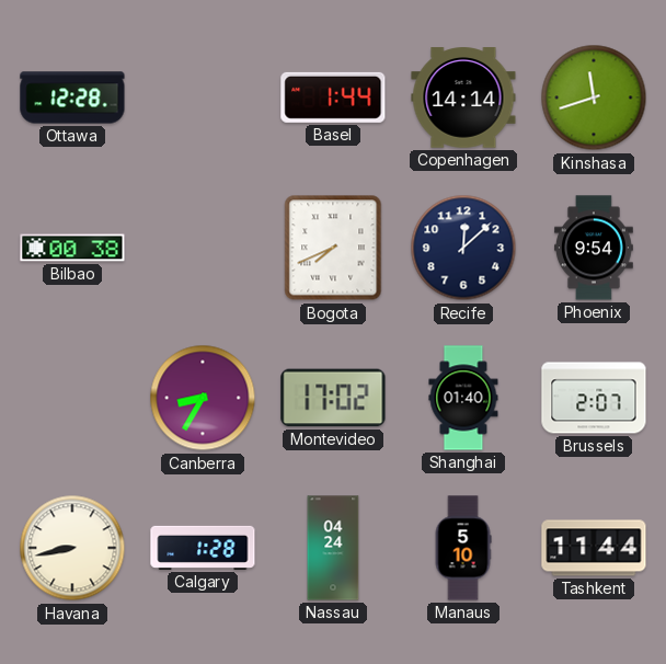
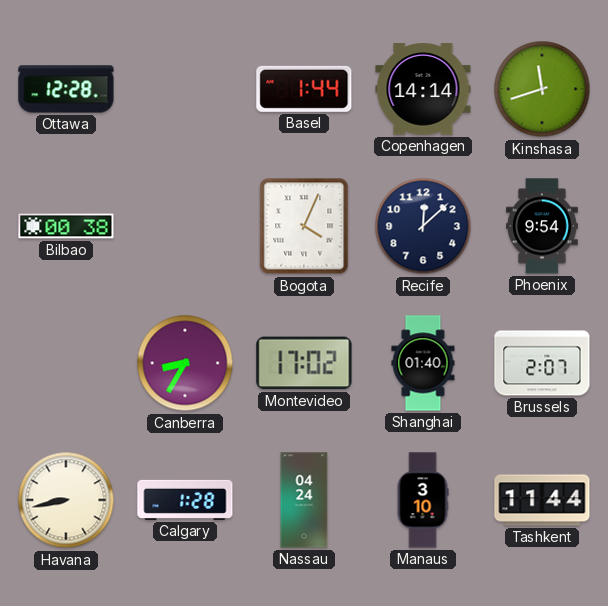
Bogota: 7:41 -> 4:04 (304, 226)
Manaus: 5:10 -> 3:10 (423, 500)
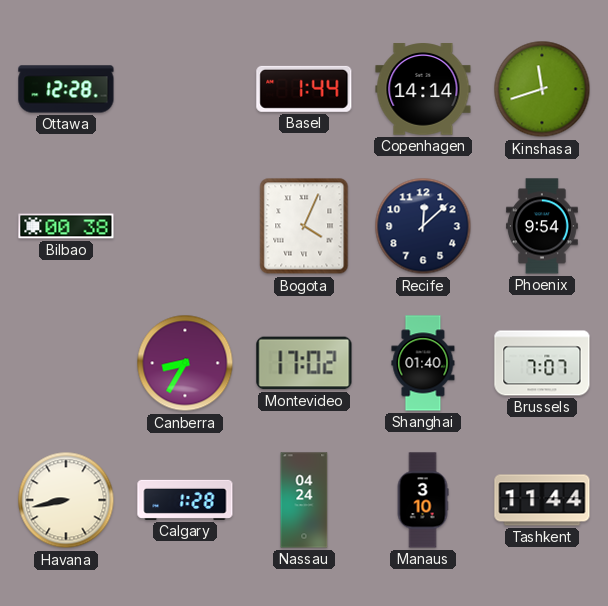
Brussels: 2:07 -> 7:07 (542, 363)
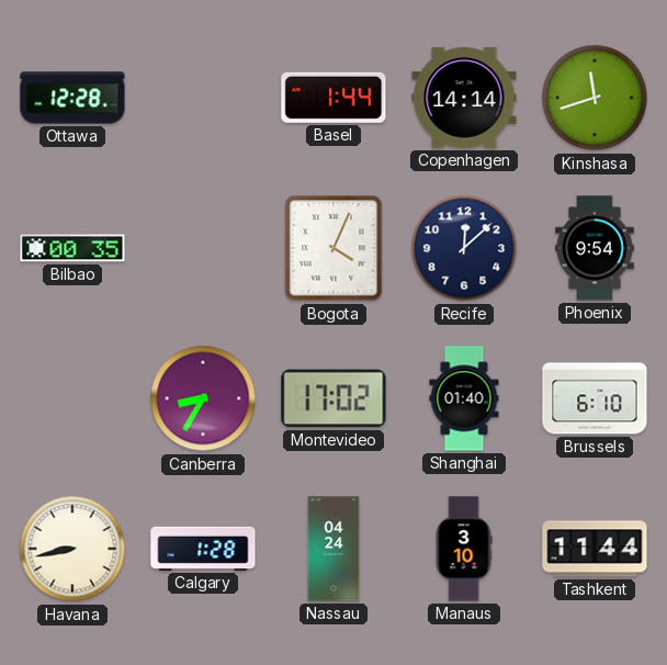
Bilbao: 00:38 -> 00:35 (72, 248)
Brussels: 7:07 -> 6:10 (595, 398)
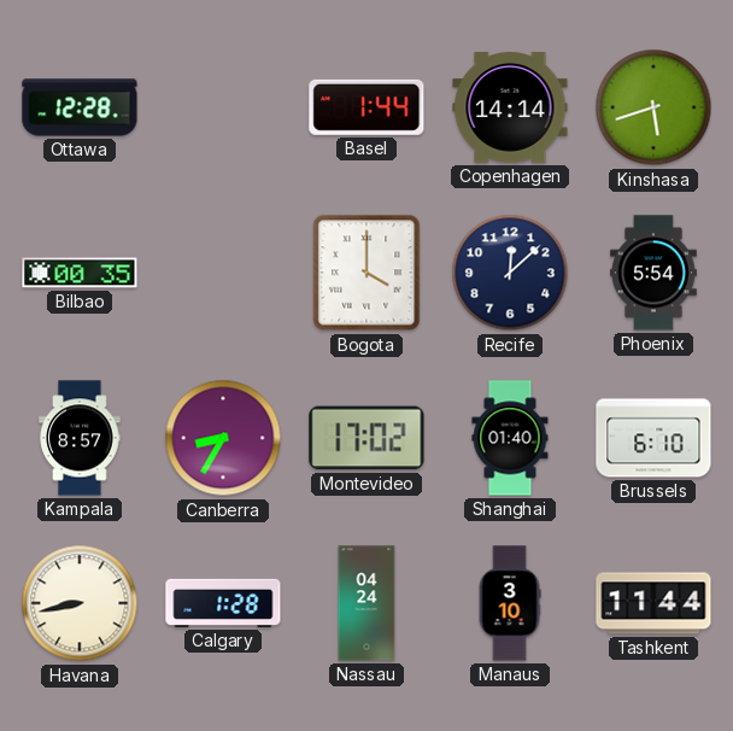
Kinshasa: 11:42 -> 5:42 (653, 107)
Bogota: 4:04 -> 4:00 (366, 273)
Phoenix: 9:54 -> 5:54 (653, 273)
Kampala: none -> 8:57 (80, 438)
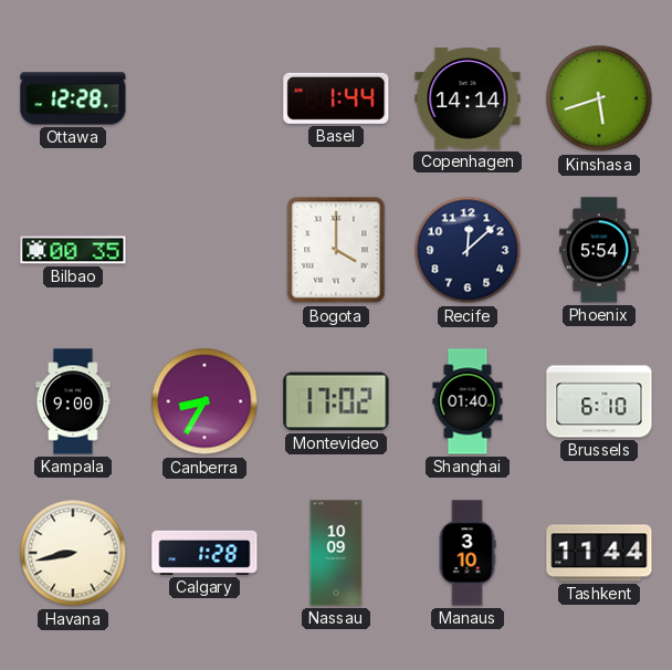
Kampala: 8:57 -> 9:00 (73, 401)
Nassau: 04:24 -> 10:09 (336, 553)
